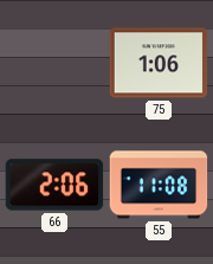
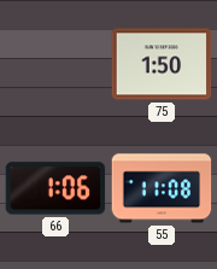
75: 1:06 -> 1:50 (162, 64)
66: 2:06 -> 1:06 (55, 188)
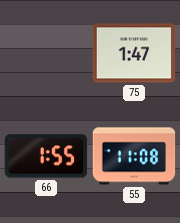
75: 1:50 -> 1:47 (134, 53)
66: 1:06 -> 1:55 (46, 156)
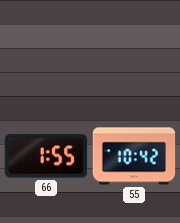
75: 1:47 -> none (134, 53)
55: 11:08 -> 10:42 (134, 156)
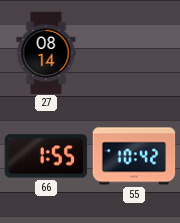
27: none -> 08:14 (46, 53)
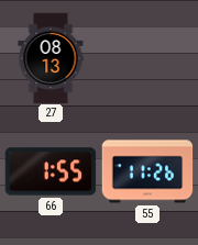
27: 08:14 -> 08:13 (51, 58)
55: 10:42 -> 11:26 (147, 171)
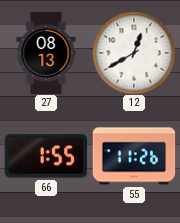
12: none -> 12:40 (134, 53)
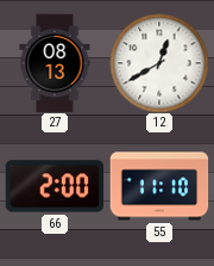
66: 1:55 -> 2:00 (55, 186)
55: 11:26 -> 11:10 (159, 186)
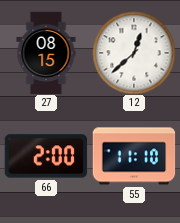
27: 08:13 -> 08:15 (46, 53)
12: 12:40 -> 12:38 (134, 53)
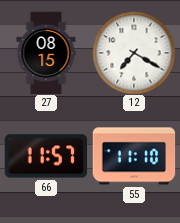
12: 12:38 -> 7:20 (134, 53)
66: 2:00 -> 11:57 (46, 156)
